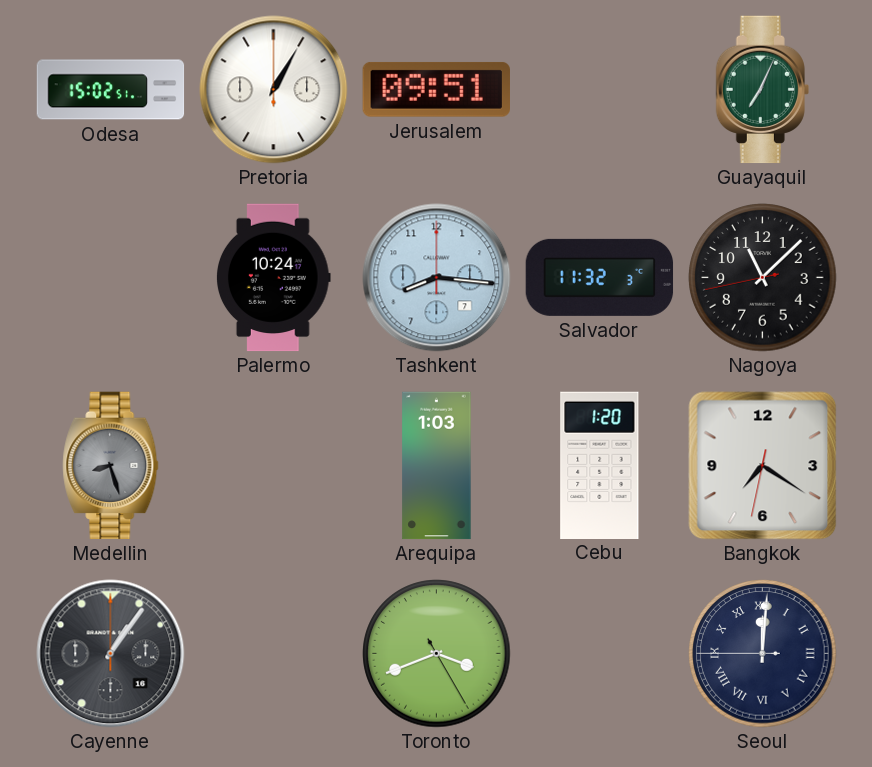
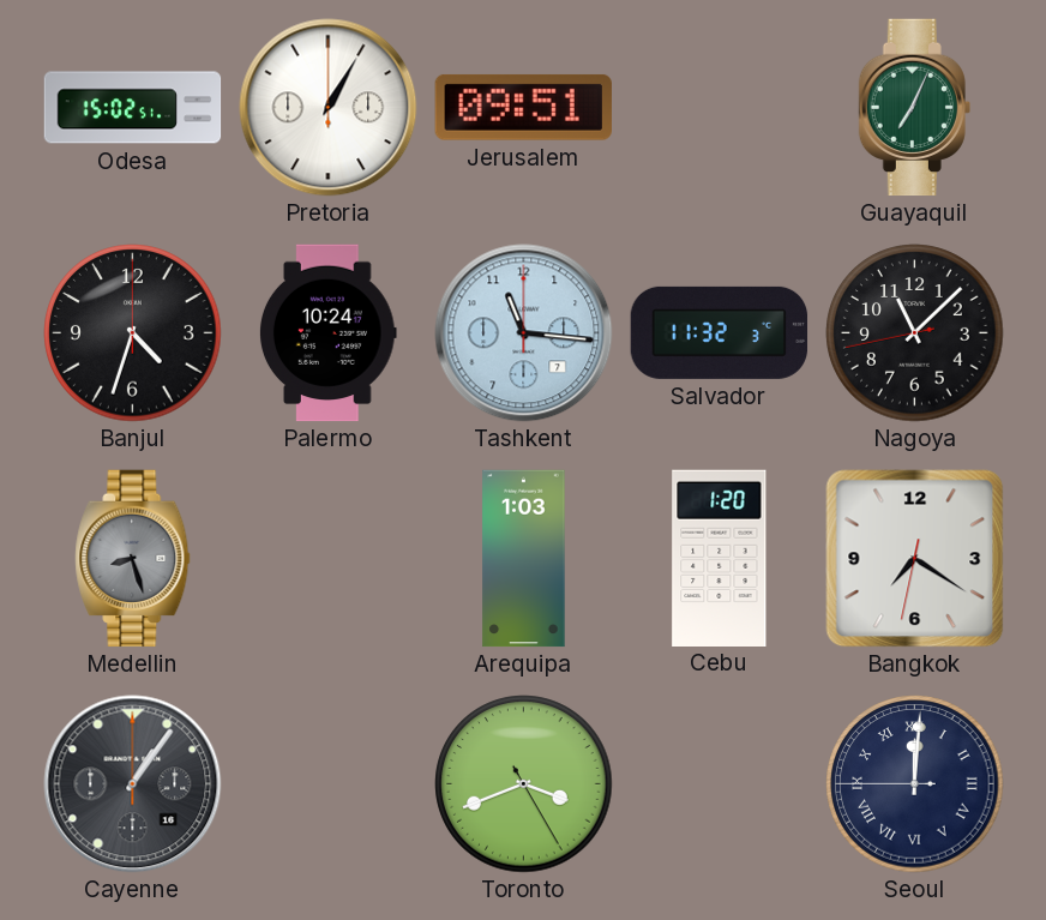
Banjul: none -> 4:33 (133, 333)
Tashkent: 8:16 -> 11:16 (524, 333)
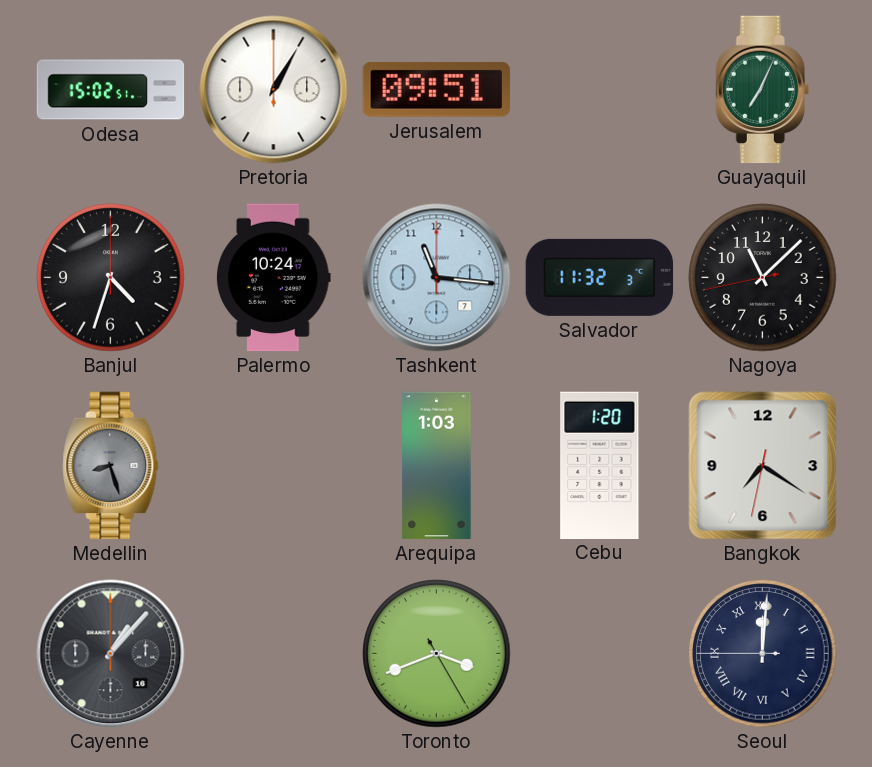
Cayenne: 1:06 -> 1:07 (111, 654)
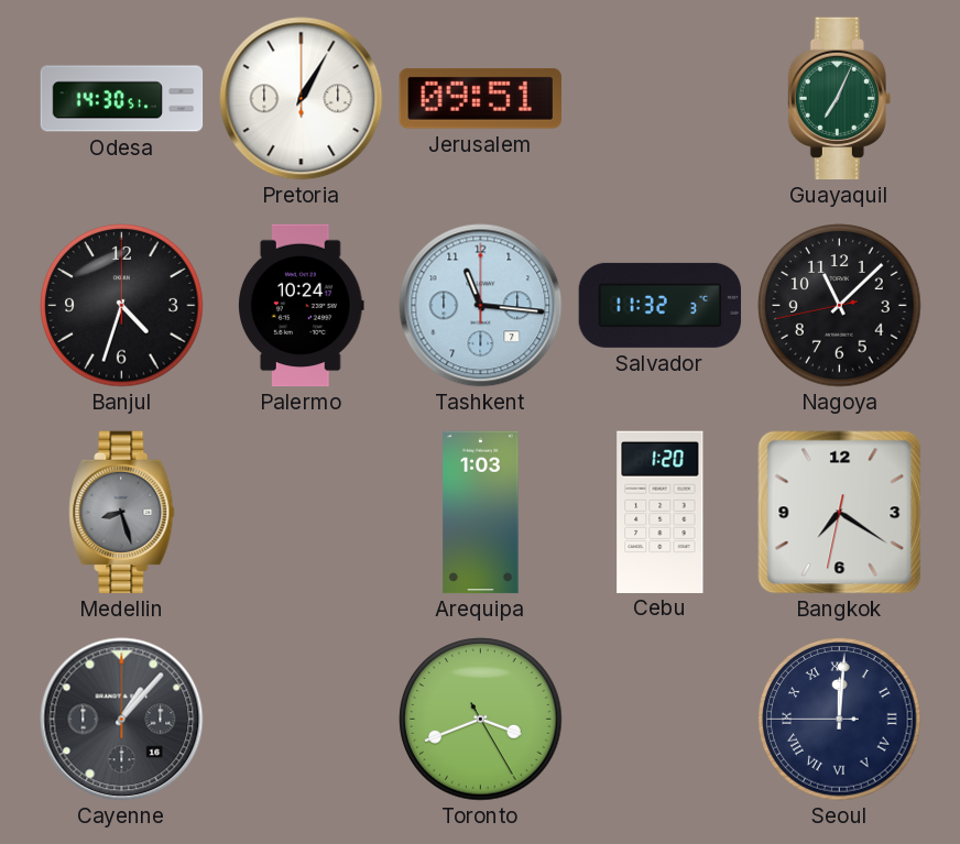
Odesa: 15:02 -> 14:30 (122, 99)
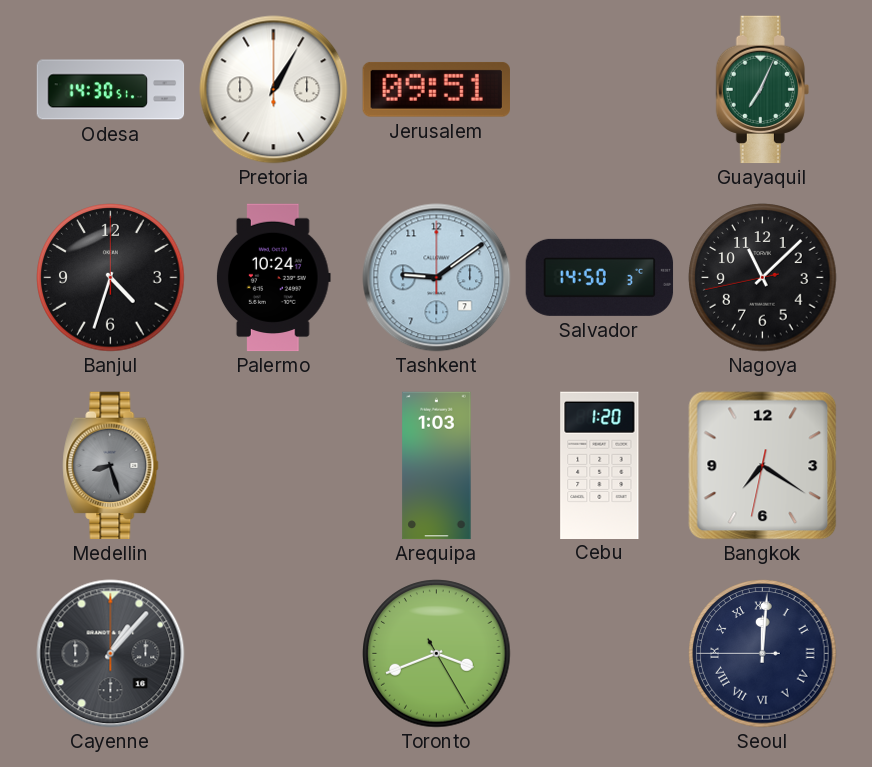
Tashkent: 11:16 -> 9:09 (437, 278)
Salvador: 11:32 -> 14:50 (600, 277)
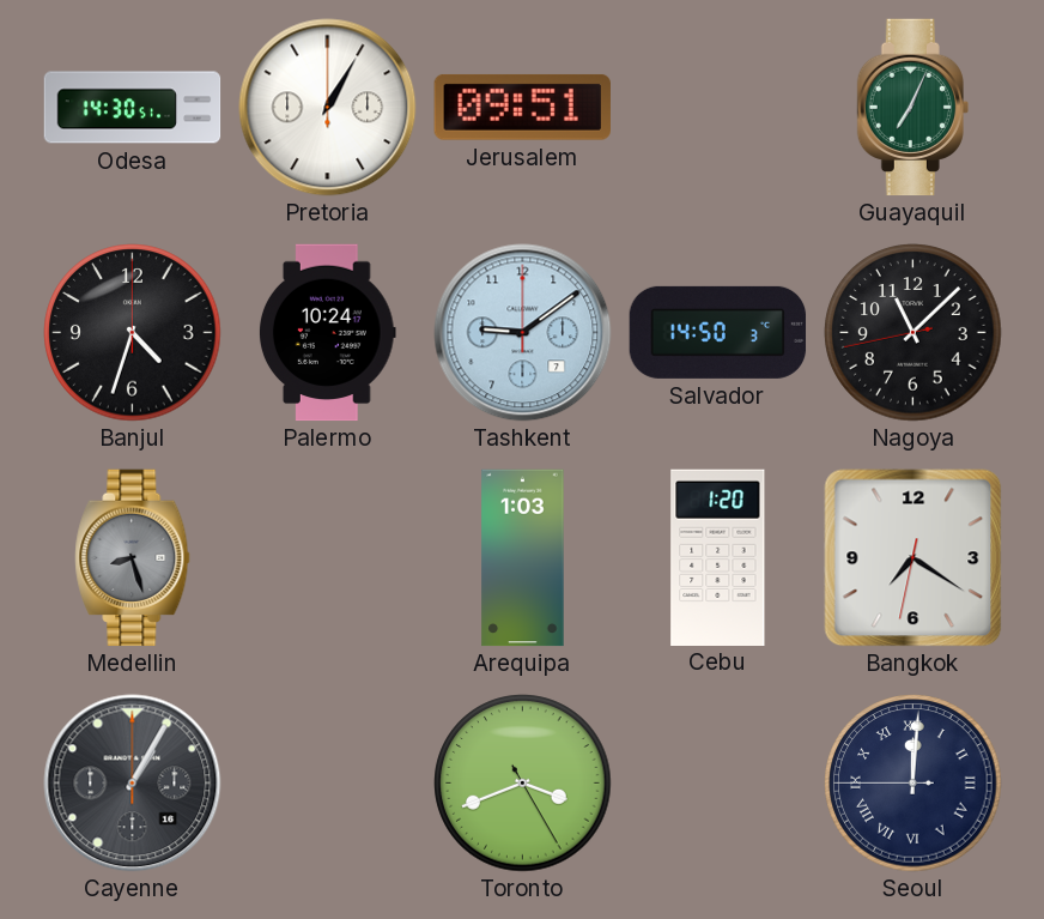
Cayenne: 1:07 -> 1:05 (133, 784)
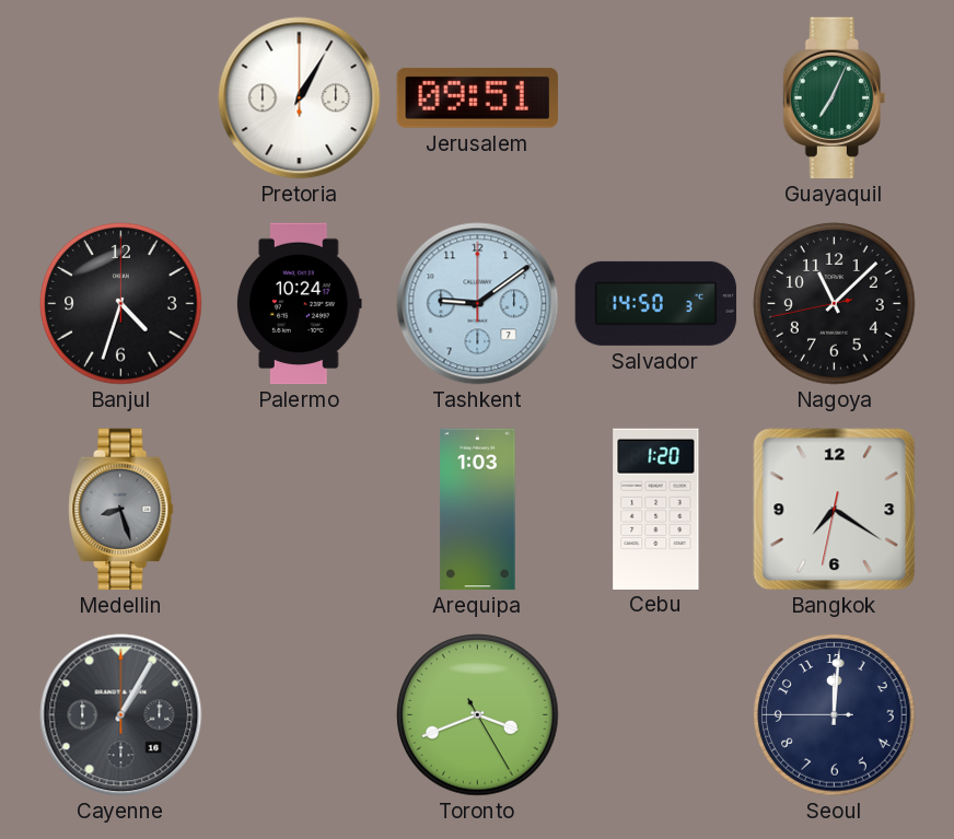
Odesa: 14:30 -> none (133, 108)
Seoul numerals: Roman -> Arabic (835, 715)
